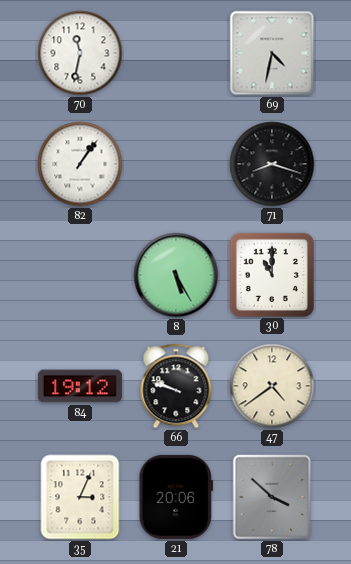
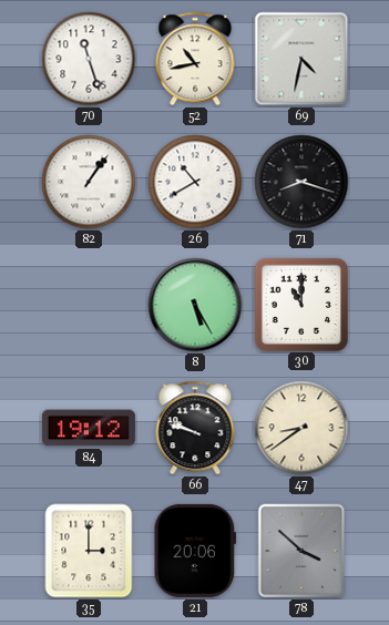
70: 11:32 -> 11:27 (89, 59)
52: none -> 10:43 (195, 59)
26: none -> 10:40 (195, 182)
47: 4:39 -> 8:39 (301, 428)
35: 3:04 -> 3:00 (89, 551)
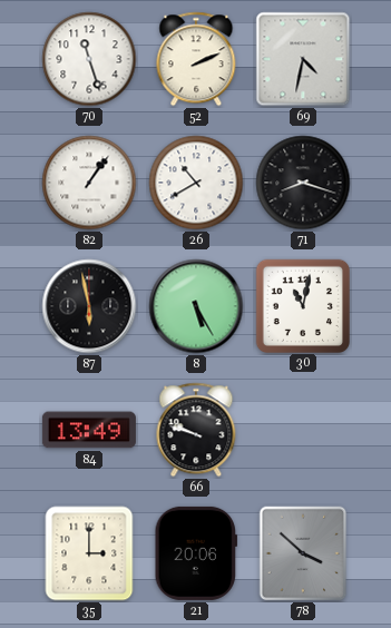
52: 10:43 -> 2:11 (196, 59)
87: none -> 5:58 (89, 306)
30: 11:00 -> 11:02 (302, 305)
84: 19:12 -> 13:49 (89, 430)
47: 8:39 -> none (301, 428)
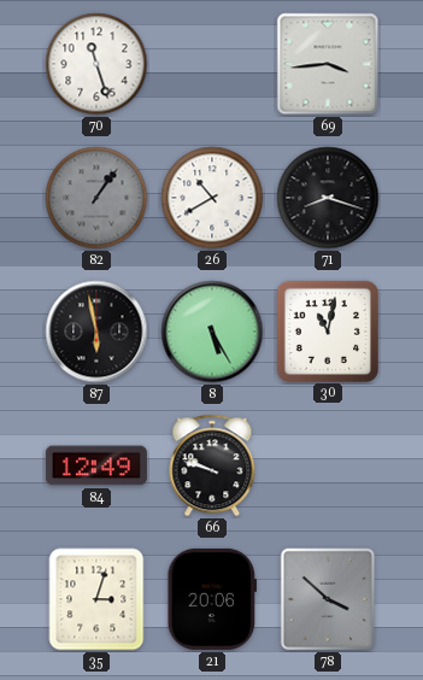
52: 2:11 -> none (196, 59)
69: 4:32 -> 3:44 (328, 64)
82 dial: white -> grey (96, 198)
84: 13:49 -> 12:49 (96, 465)
35: 3:00 -> 3:03 (96, 599)
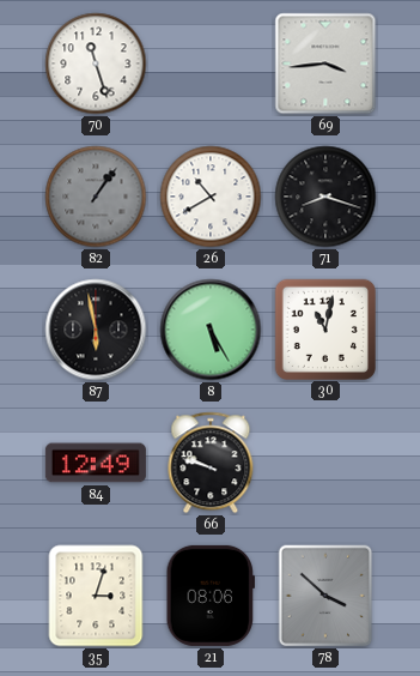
21: 20:06 -> 08:06 (209, 596)
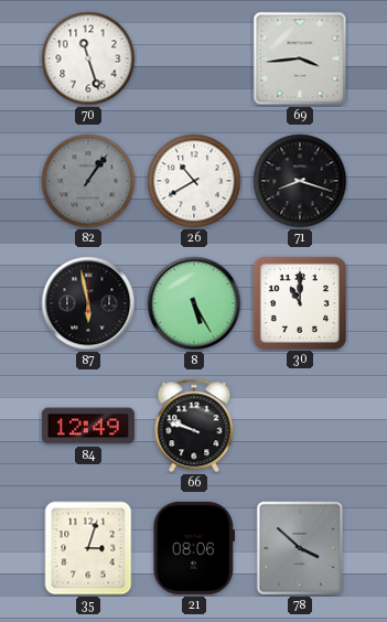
30: 11:02 -> 11:00 (299, 302)
